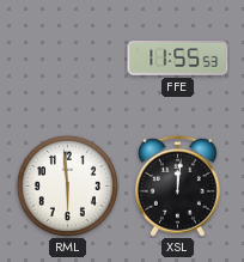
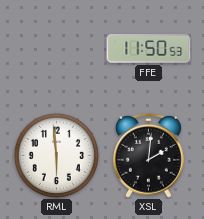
FFE: 11:55 -> 11:50 (149, 49)
XSL: 12:01 -> 2:01 (148, 155)
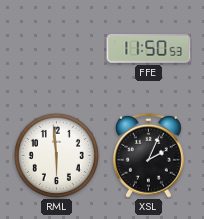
XSL: 2:01 -> 2:04 (148, 155)
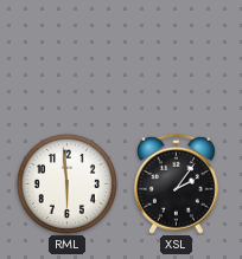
FFE: 11:50 -> none (149, 49)
XSL: 2:04 -> 2:06 (176, 183)
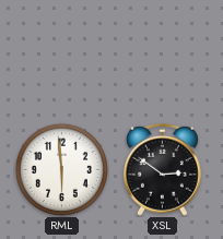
XSL: 2:06 -> 2:51 (162, 169)
